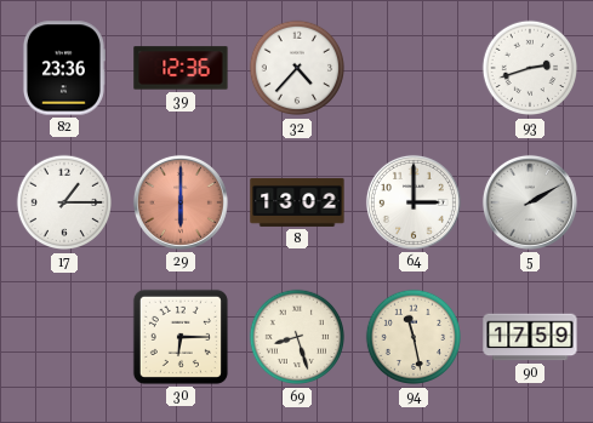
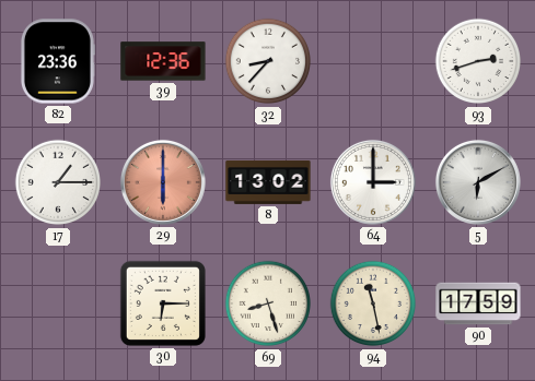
32: 4:37 -> 8:37 (268, 61)
5: 2:10 -> 6:10 (478, 182)
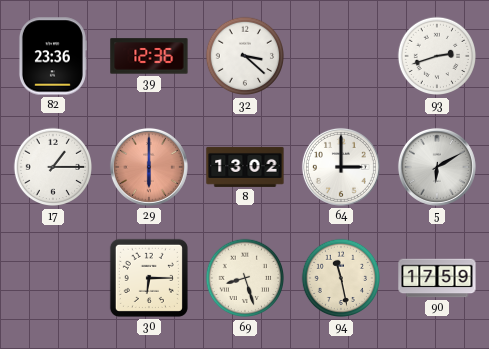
32: 8:37 -> 3:22 (245, 56)
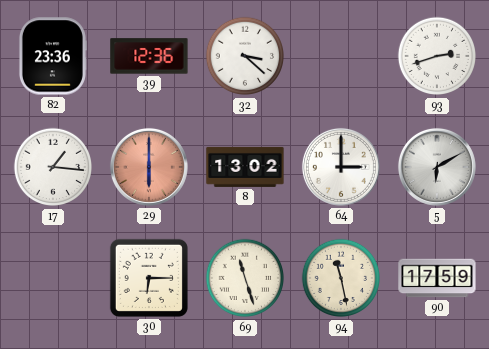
17: 1:15 -> 1:16 (53, 167)
69: 8:27 -> 11:27 (245, 278)
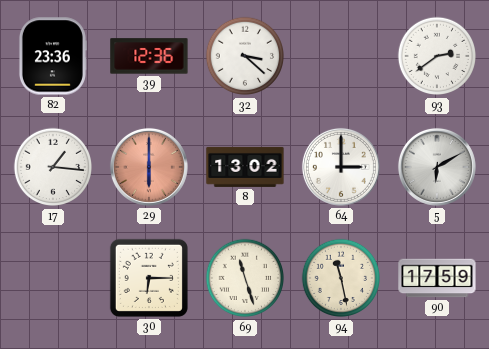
93: 2:42 -> 2:39 (437, 56)
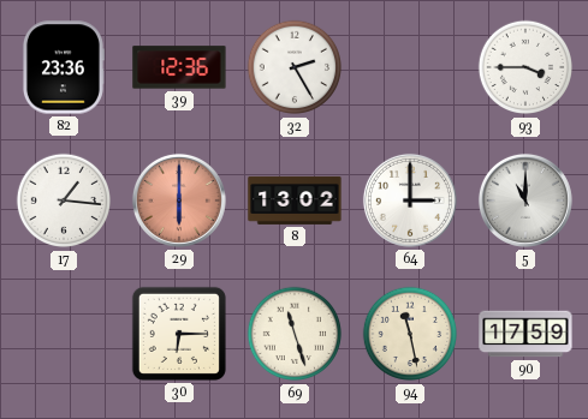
32: 3:22 -> 2:25 (295, 67)
93: 2:39 -> 3:45 (525, 67)
5: 6:10 -> 11:00 (525, 200)
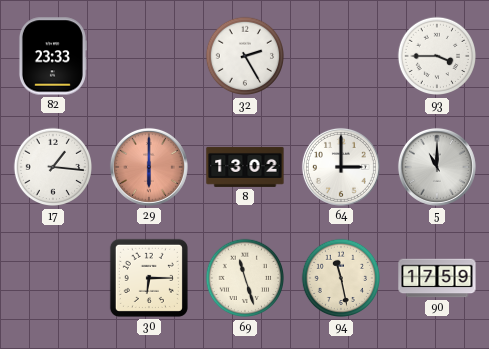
82: 23:36 -> 23:33 (52, 56)
39: 12:36 -> none (179, 67)
